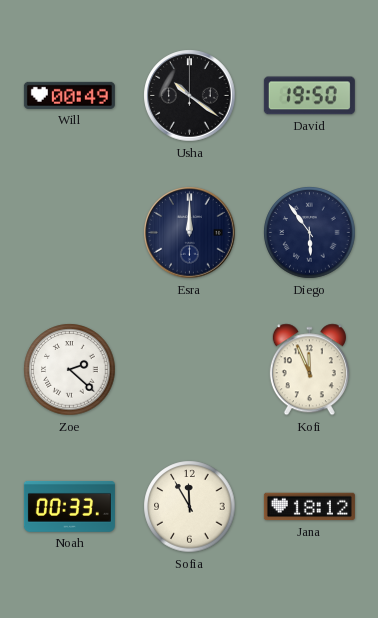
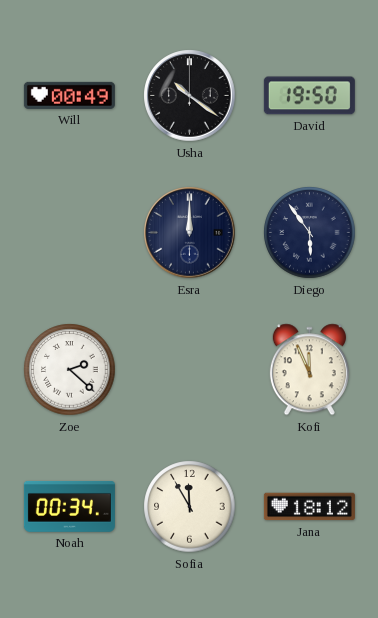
Noah: 00:33 -> 00:34 (69, 506)
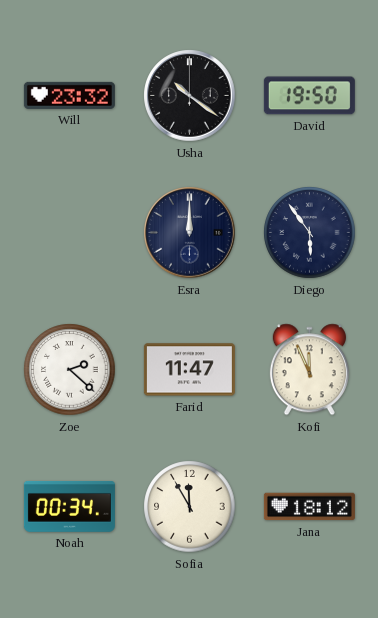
Will: 00:49 -> 23:32 (69, 95)
Farid: none -> 11:47 (189, 370)
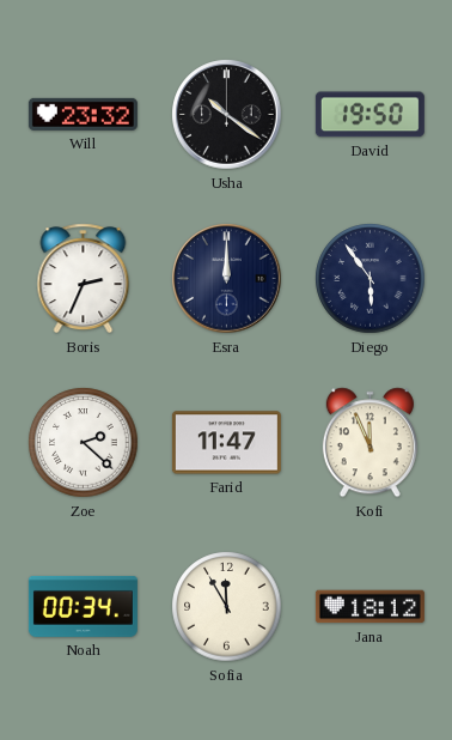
Boris: none -> 2:34 (84, 279)
